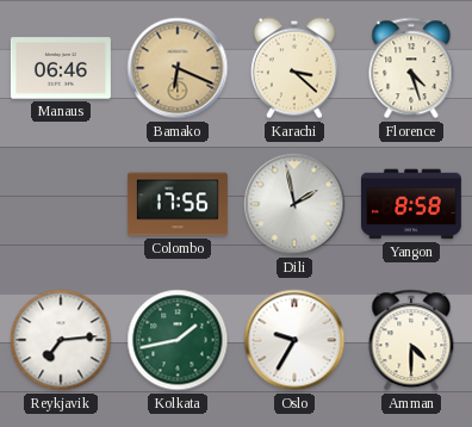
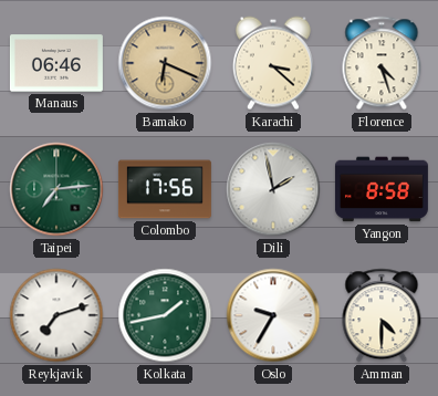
Taipei: none -> 7:14 (56, 189)
Reykjavik: 7:14 -> 7:12 (56, 315)
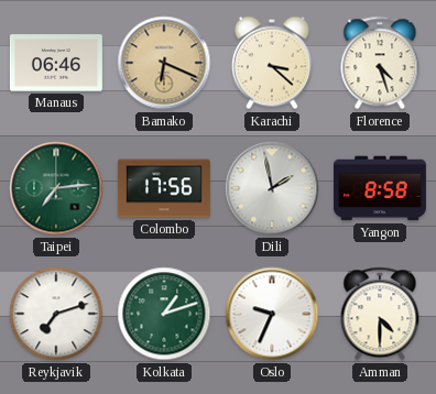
Kolkata: 1:43 -> 1:12 (164, 314)
Oslo: 9:35 -> 9:34 (272, 314)
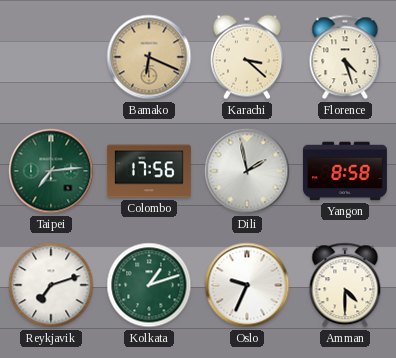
Manaus: 06:46 -> none (56, 63)
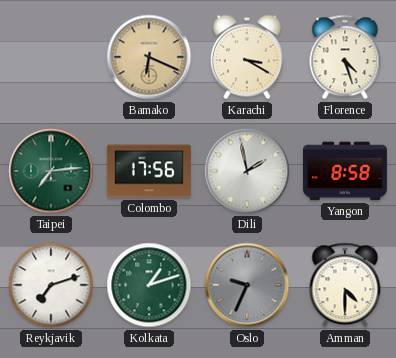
Karachi: 3:22 -> 3:20 (247, 57)
Oslo dial: white -> grey (247, 285)
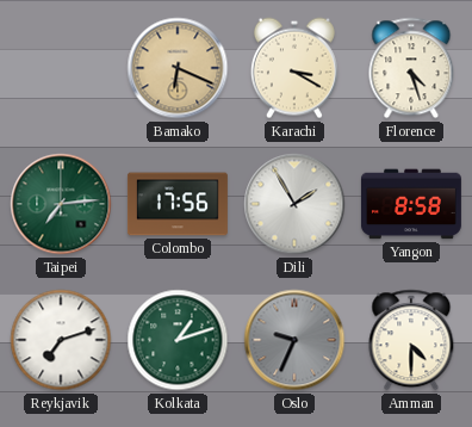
Dili: 1:58 -> 1:55 (294, 204)
